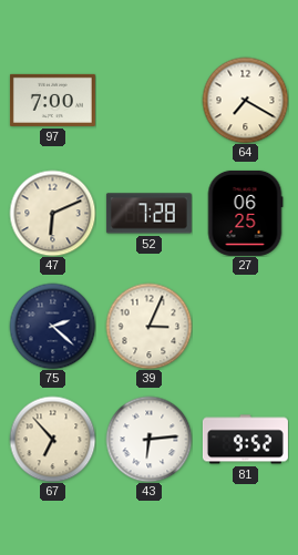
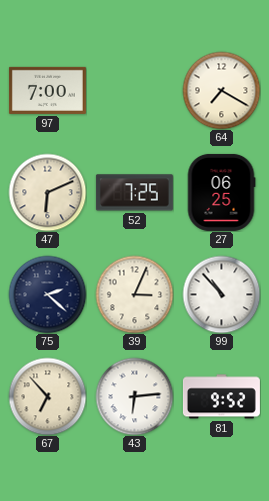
52: 7:28 -> 7:25 (134, 193)
99: none -> 10:53 (221, 294)
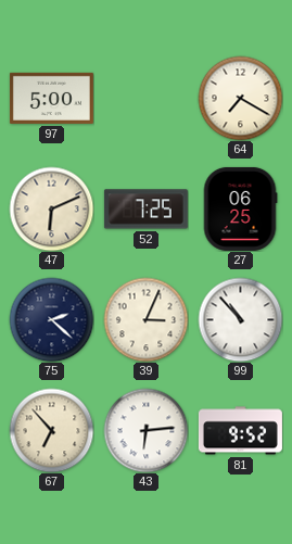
97: 7:00 -> 5:00 (51, 98)
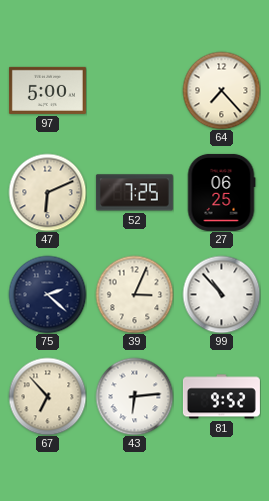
64: 7:20 -> 7:23 (221, 90)
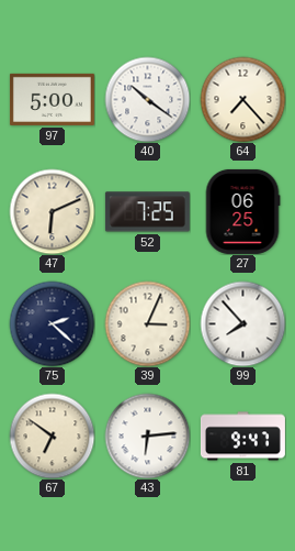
40: none -> 10:21 (147, 99)
99: 10:53 -> 7:53 (242, 323)
67: 6:53 -> 6:51 (52, 436)
81: 9:52 -> 9:47 (242, 437)
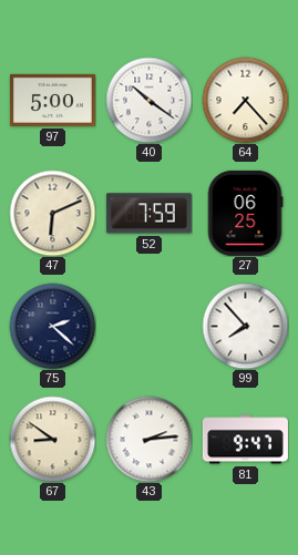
52: 7:25 -> 7:59 (148, 214)
39: 3:04 -> none (147, 323)
67: 6:51 -> 8:51 (52, 439)
43: 6:14 -> 2:14 (148, 439)
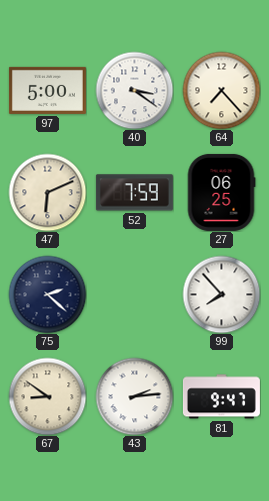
40: 10:21 -> 3:21 (134, 90)
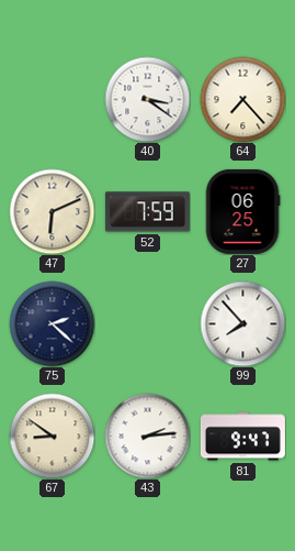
97: 5:00 -> none (47, 90)
